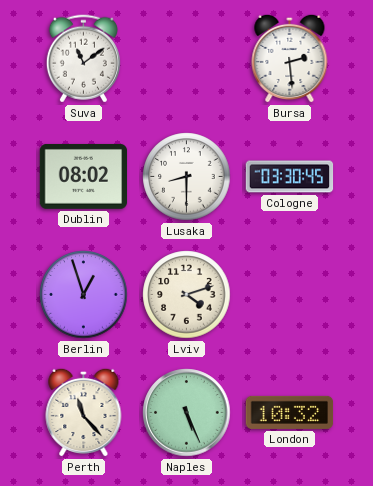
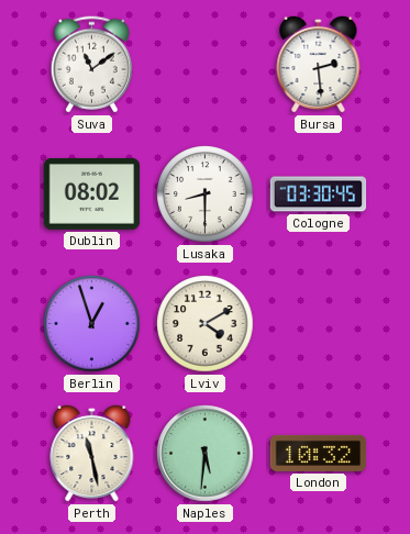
Lviv: 4:12 -> 4:10 (206, 324)
Perth: 11:23 -> 11:28 (92, 453)
Naples: 5:26 -> 5:31 (206, 454)
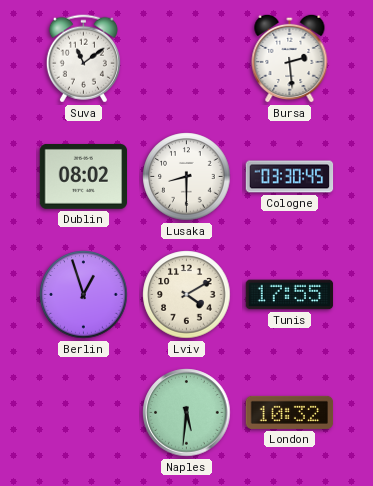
Tunis: none -> 17:55 (290, 295)
Perth: 11:28 -> none (92, 453)
